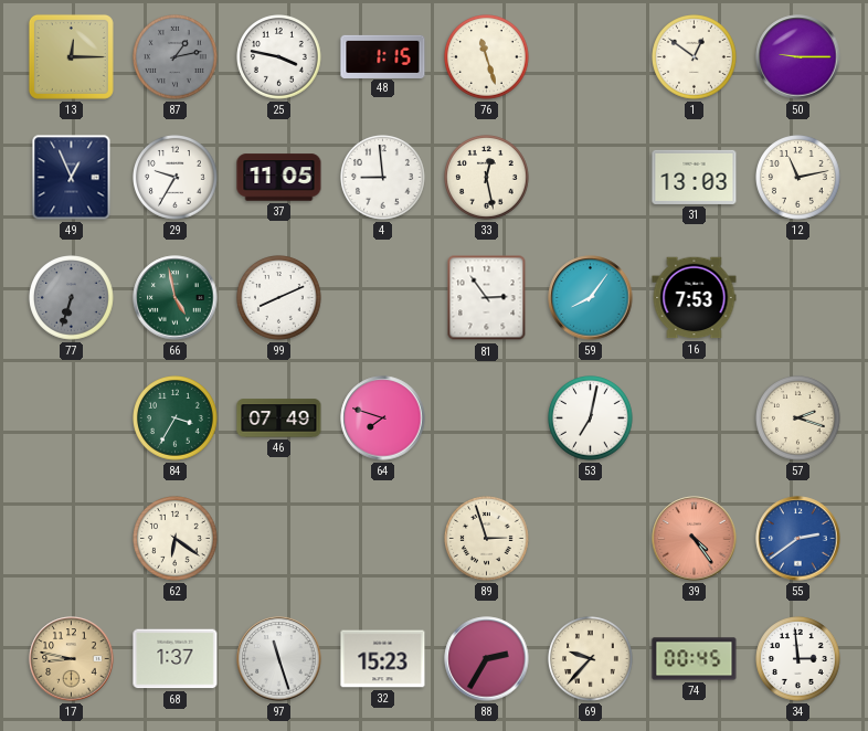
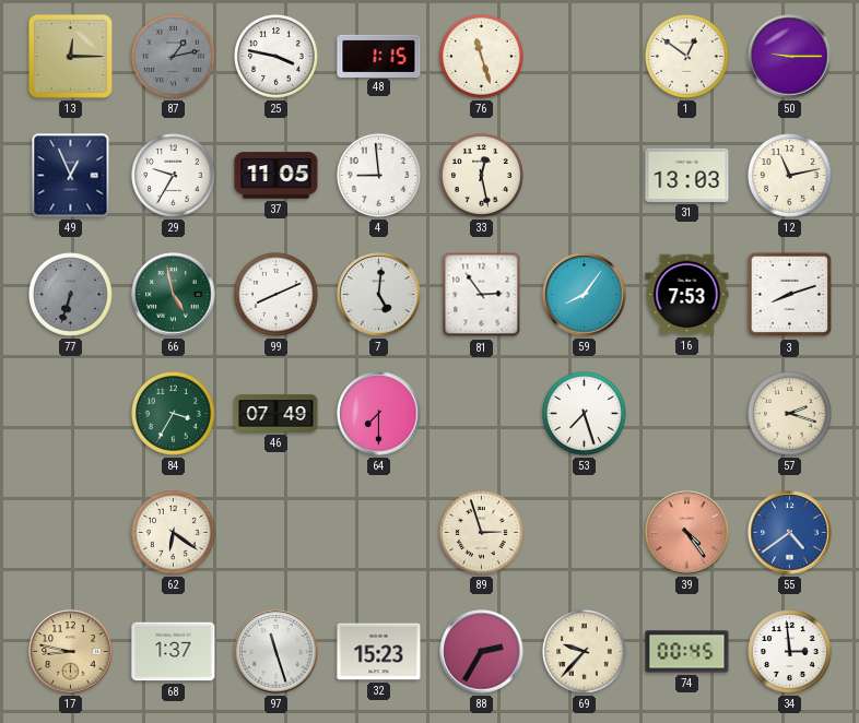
7: none -> 5:01 (379, 295)
3: none -> 8:12 (790, 295)
64: 7:48 -> 7:30 (379, 414)
53: 7:02 -> 7:27 (585, 414)
55: 2:39 -> 4:39 (790, 533)
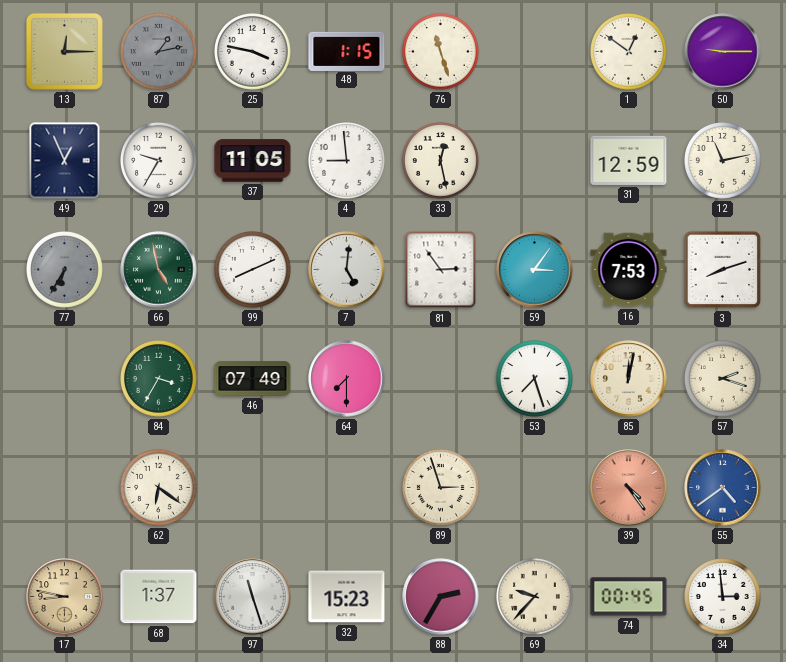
31: 13:03 -> 12:59 (629, 160)
77: 6:33 -> 6:35 (65, 270)
59: 8:06 -> 3:06 (535, 270)
85: none -> 12:02 (629, 379)
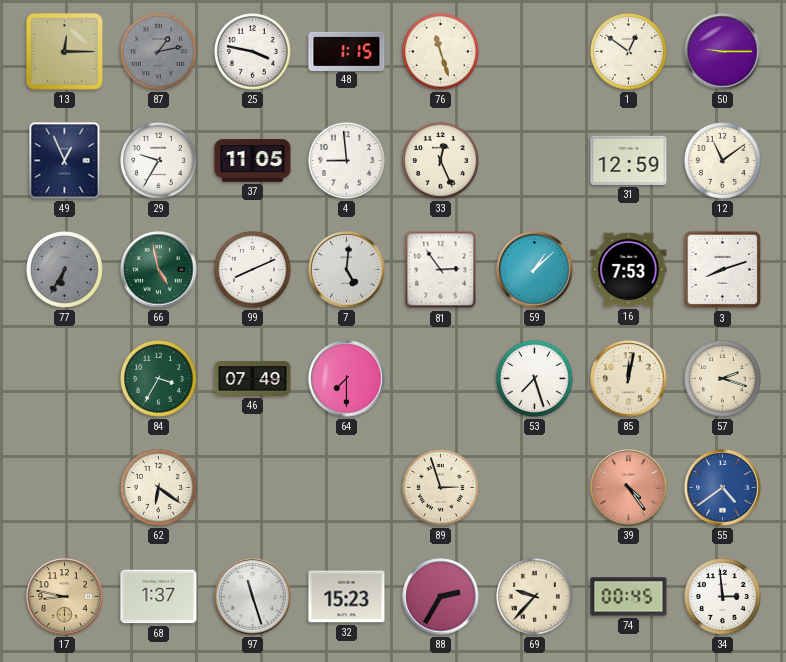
33: 12:28 -> 12:26 (441, 161)
12: 11:13 -> 11:09 (723, 161)
59: 3:06 -> 1:08 (535, 270)
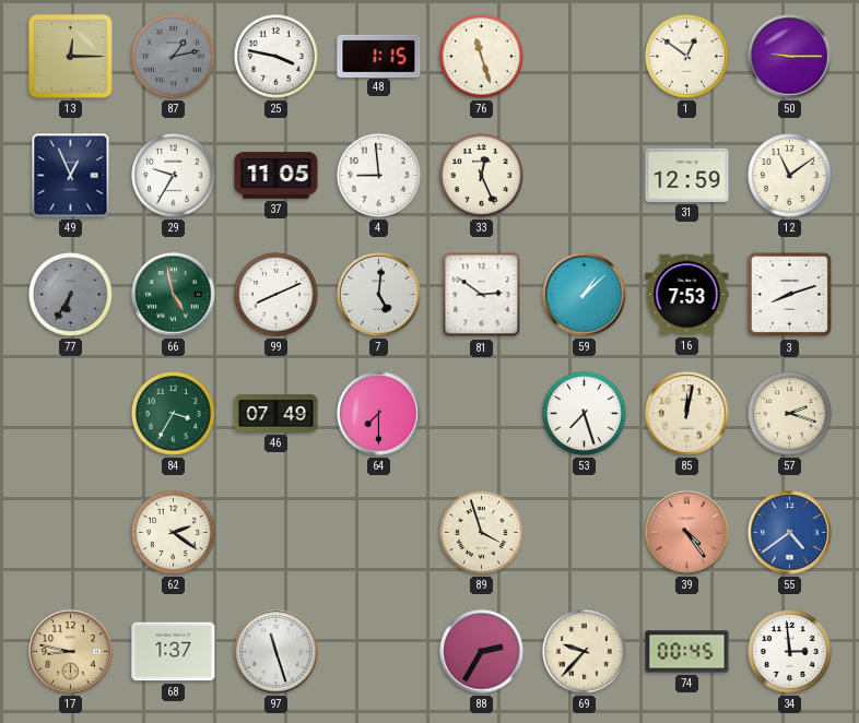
81: 2:54 -> 2:51 (482, 295)
62: 6:21 -> 2:21 (174, 533)
89: 2:57 -> 3:57 (482, 533)
32: 15:23 -> none (347, 597)
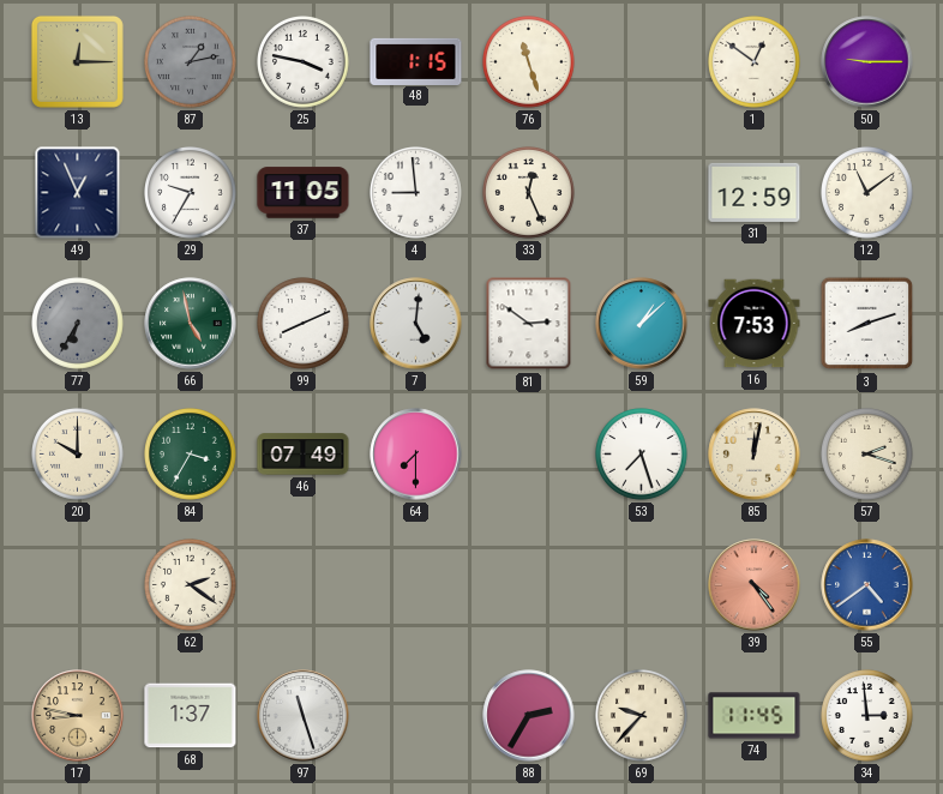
20: none -> 10:00 (78, 455)
89: 3:57 -> none (482, 533)
74: 00:45 -> 11:45 (755, 716)
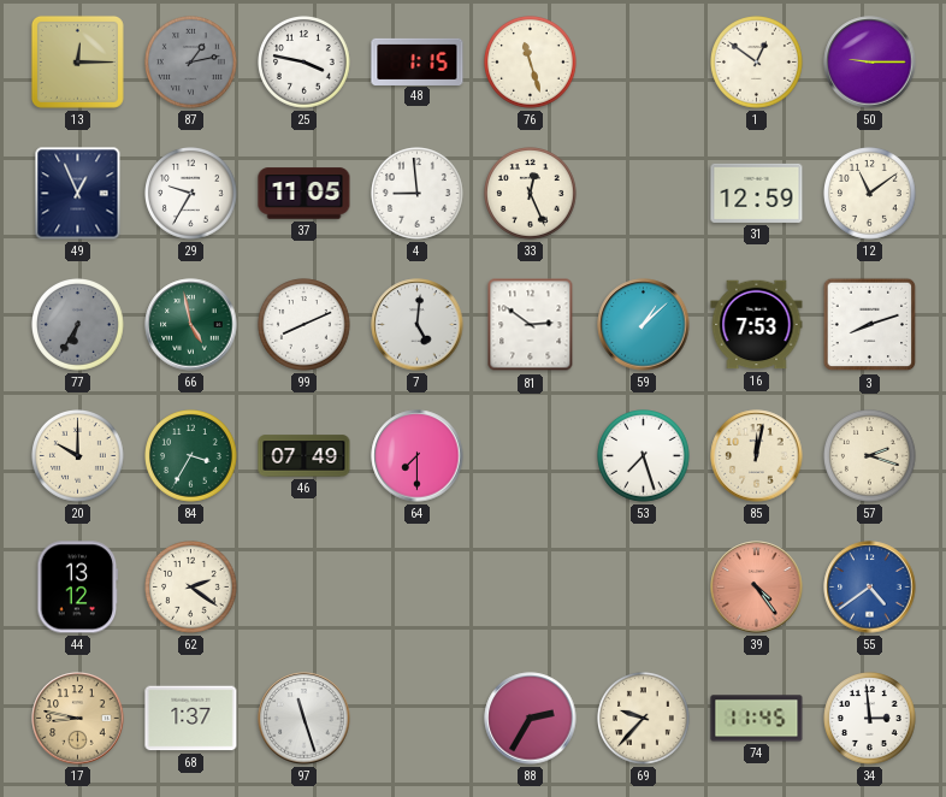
44: none -> 13:12 (78, 588)
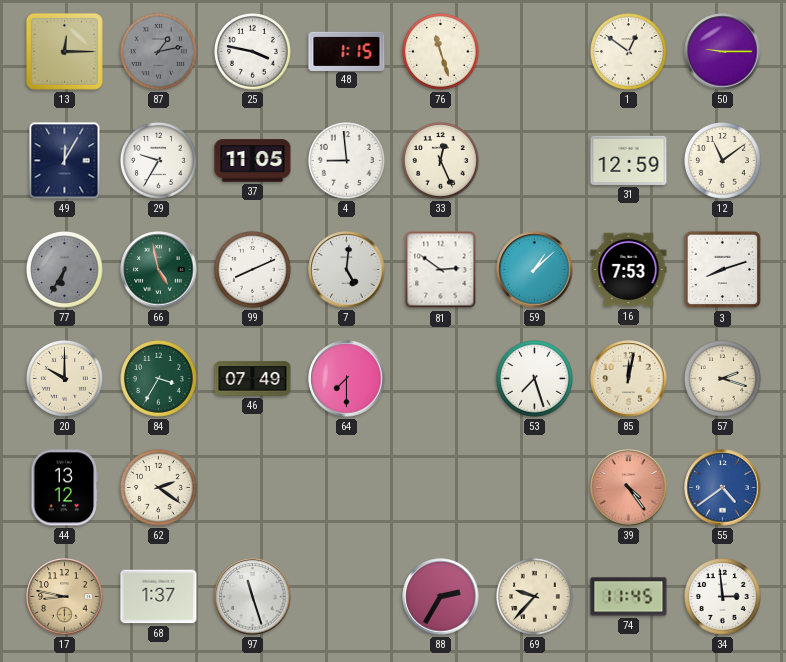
49: 12:56 -> 12:05 (65, 161)
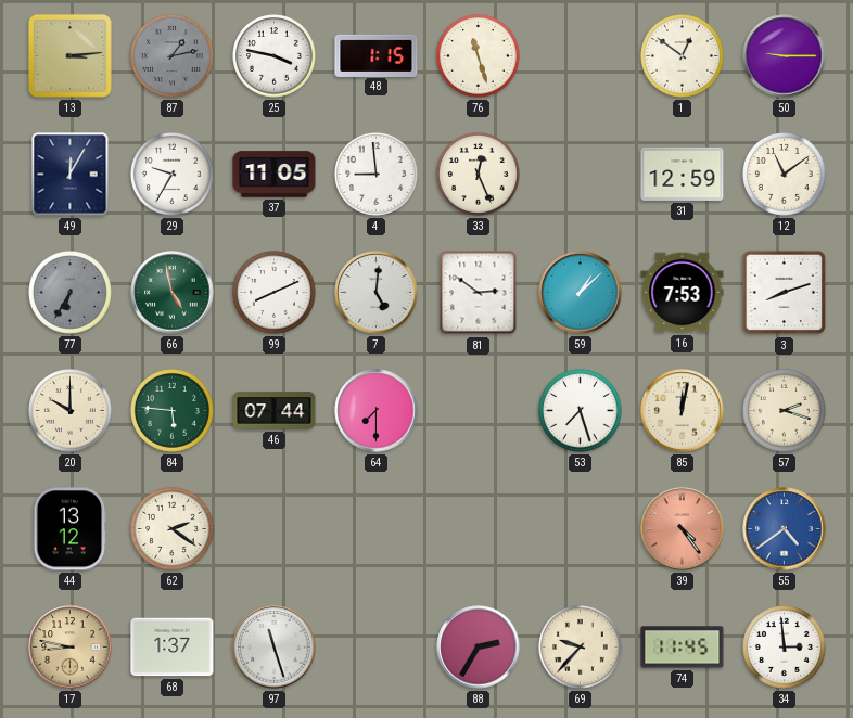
13: 12:15 -> 3:14 (69, 55)
84: 3:35 -> 5:46 (173, 411)
46: 07:49 -> 07:44 (275, 411)
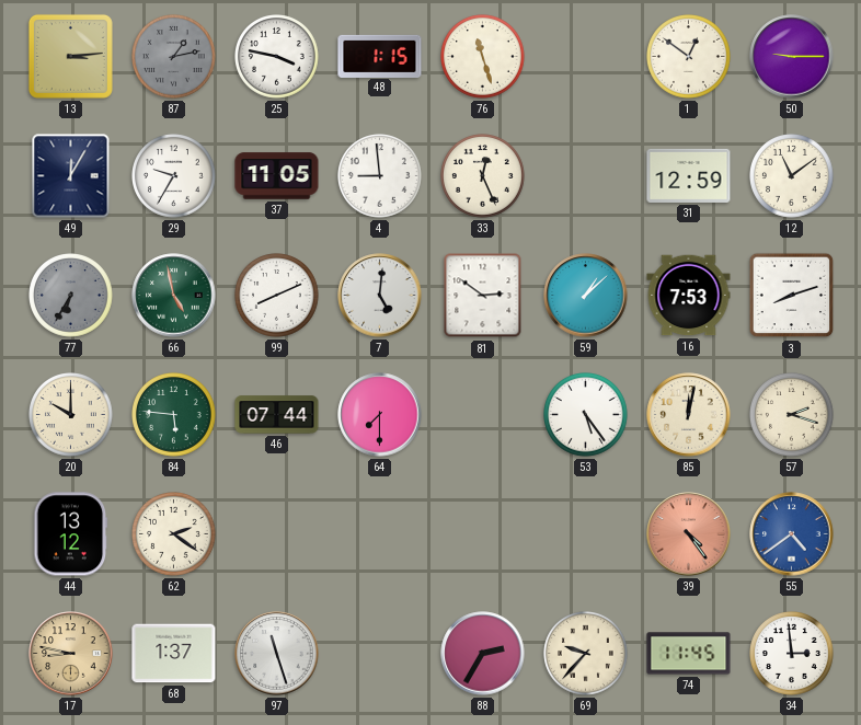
53: 7:27 -> 5:24 (586, 415)
